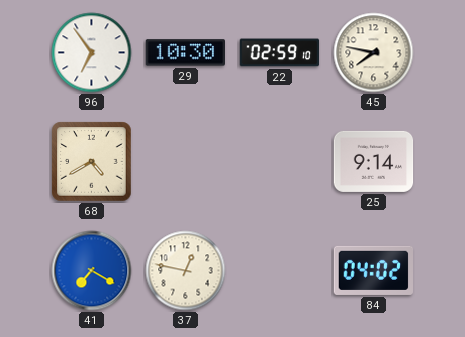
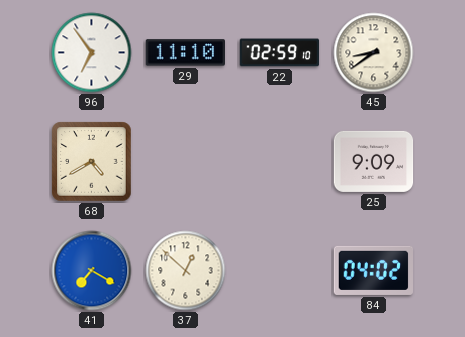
29: 10:30 -> 11:10 (186, 53)
45: 7:47 -> 8:39 (374, 53)
25: 9:14 -> 9:09 (374, 161)
37: 12:47 -> 12:52 (186, 271)
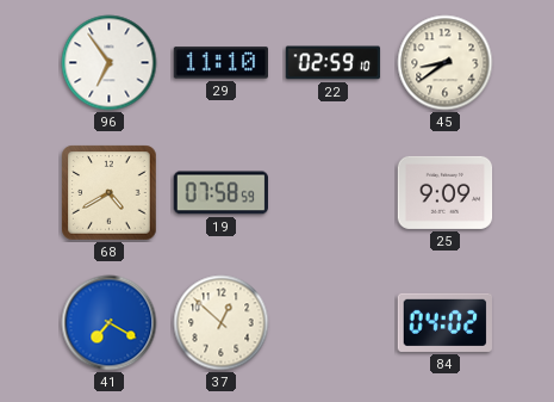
19: none -> 07:58 (220, 193)
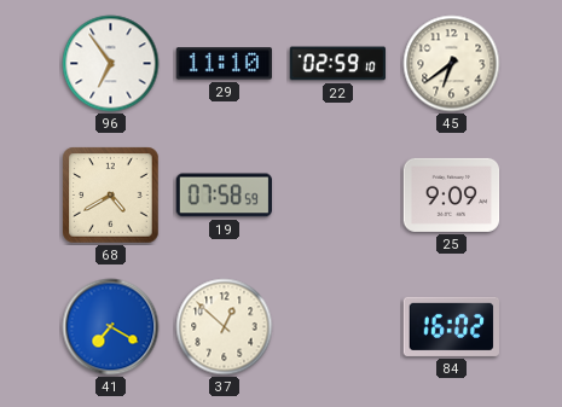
45: 8:39 -> 6:39 (452, 64)
84: 04:02 -> 16:02 (451, 326)
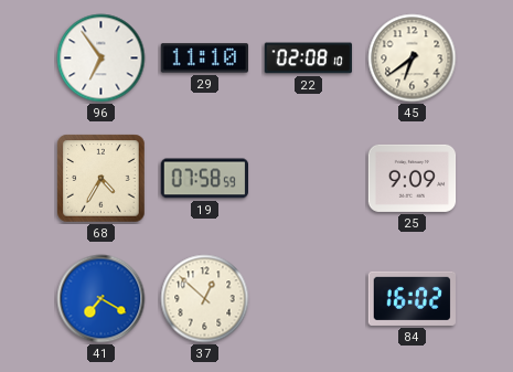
22: 02:59 -> 02:08 (309, 59)
68: 4:40 -> 4:35 (101, 179)
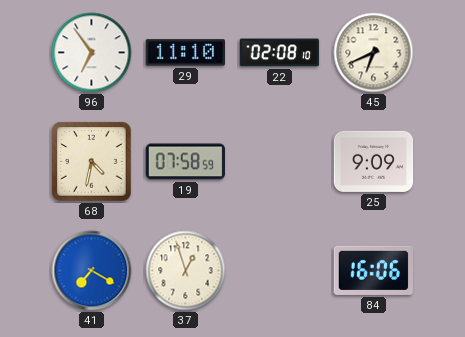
45: 6:39 -> 6:41 (374, 53)
68: 4:35 -> 4:32 (92, 162)
37: 12:52 -> 12:57 (186, 271)
84: 16:02 -> 16:06 (373, 270)
